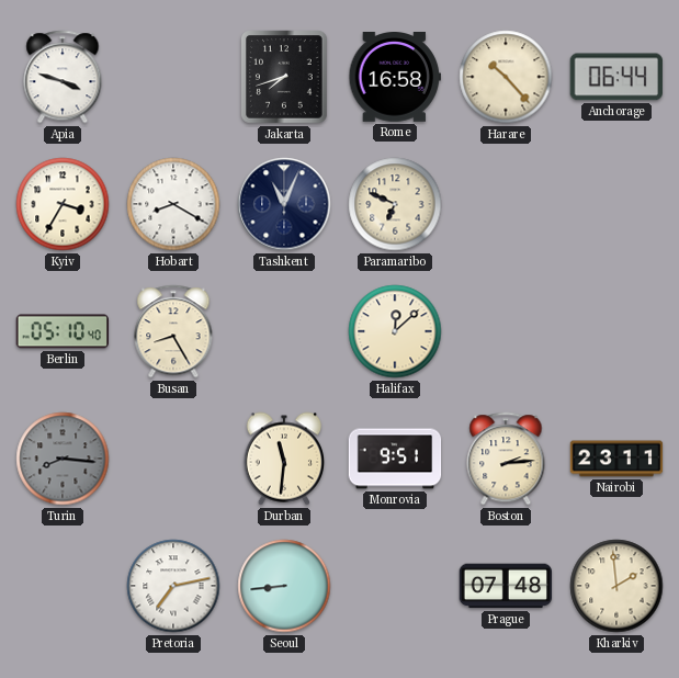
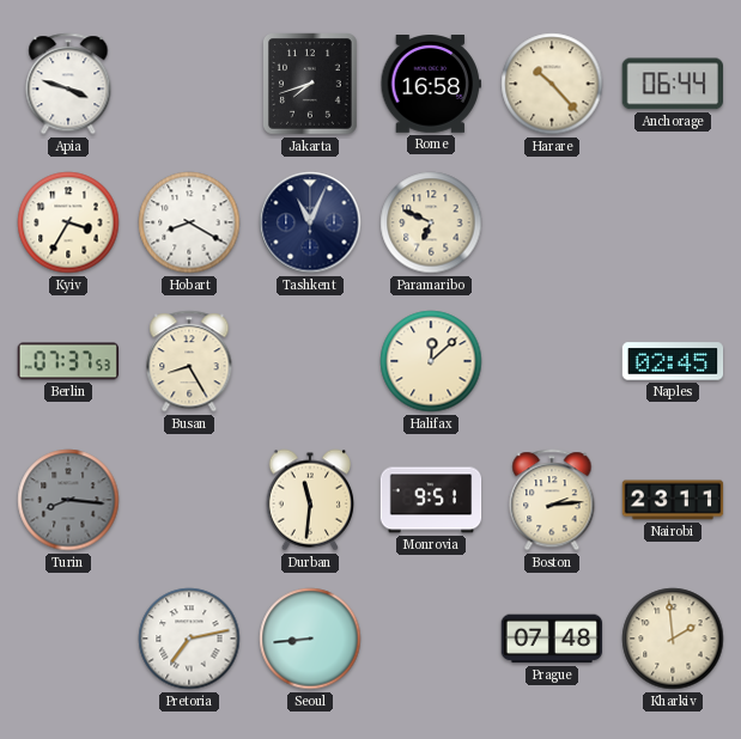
Berlin: 05:10 -> 07:37 (67, 361)
Naples: none -> 02:45 (673, 361)
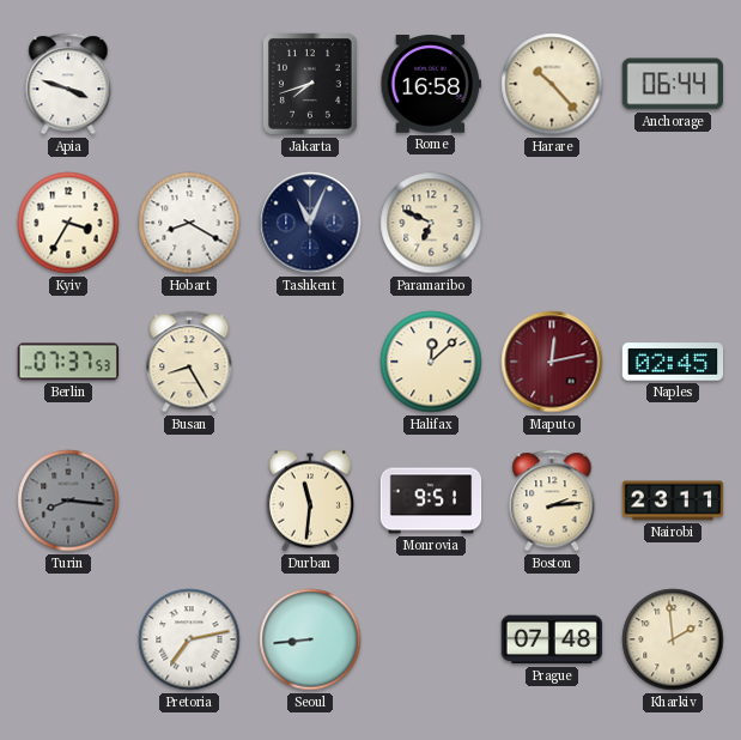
Maputo: none -> 12:13 (552, 362)
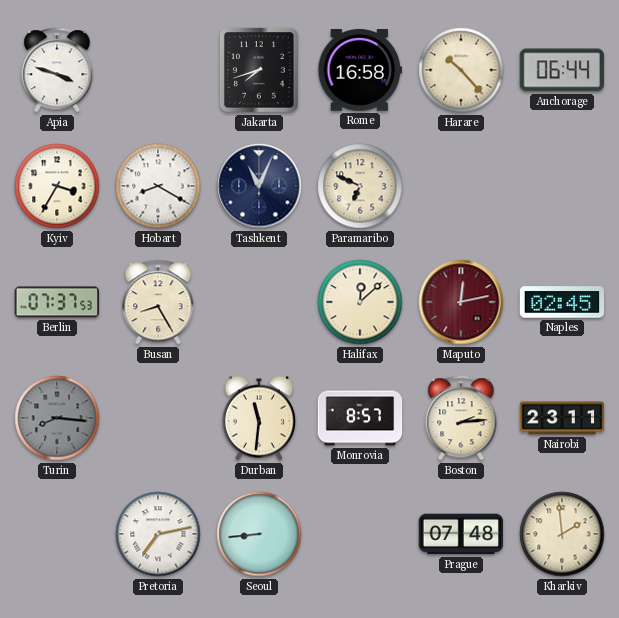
Monrovia: 9:51 -> 8:57 (360, 418)
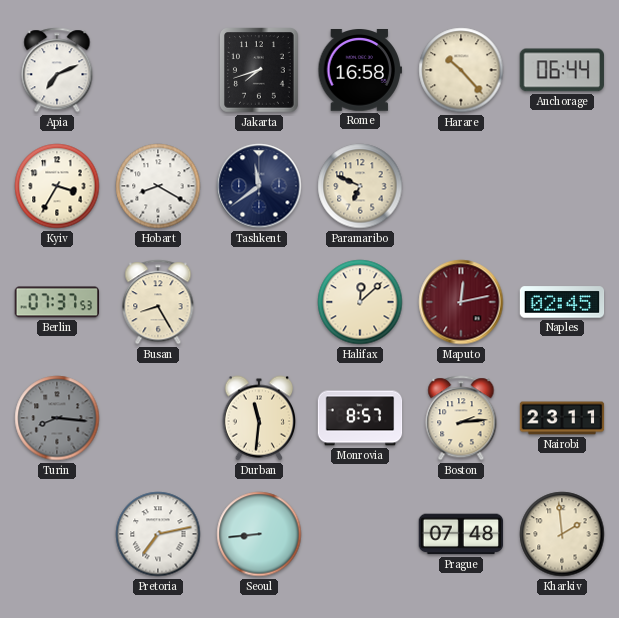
Apia: 3:48 -> 7:11 (57, 70)
Tashkent: 11:04 -> 11:39 (259, 186)
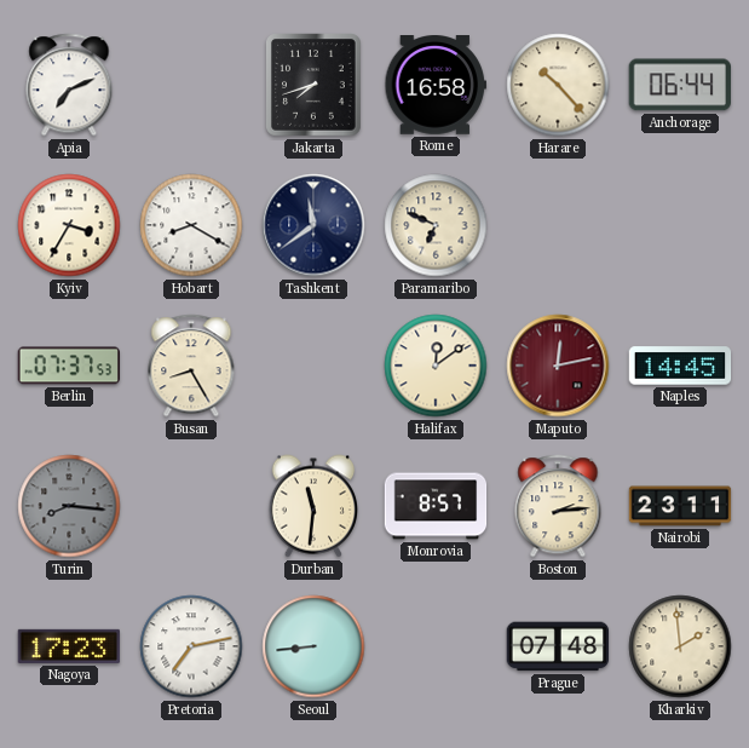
Halifax: 12:08 -> 12:09 (436, 366)
Naples: 02:45 -> 14:45 (680, 366)
Nagoya: none -> 17:23 (69, 646)
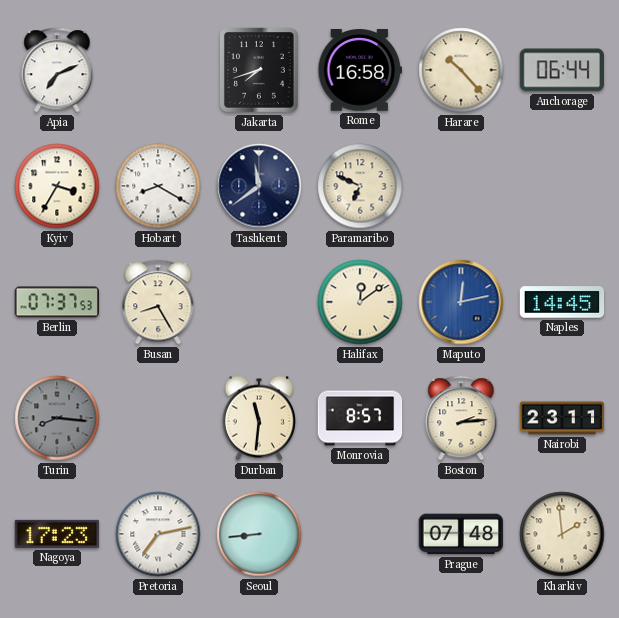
Maputo dial: burgundy -> blue (461, 302)
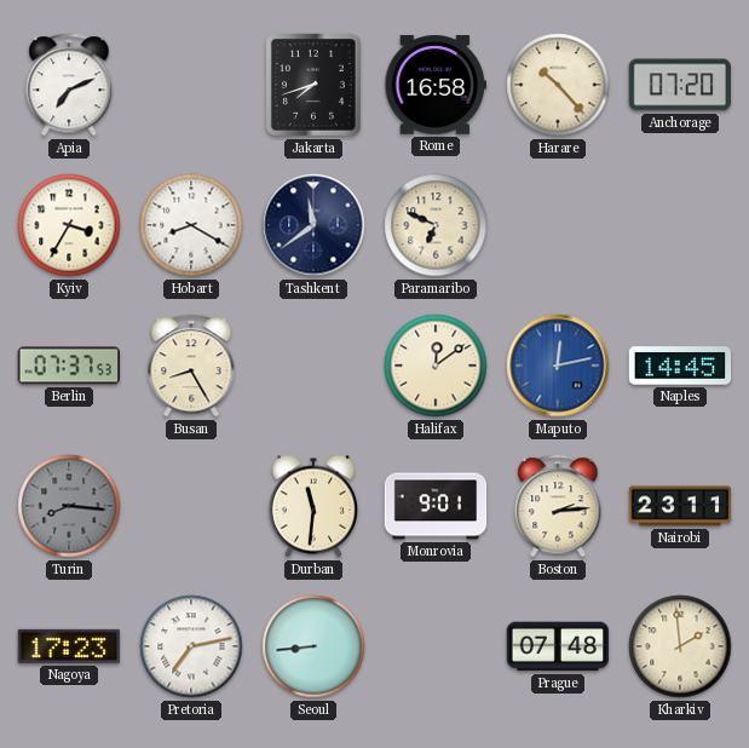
Anchorage: 06:44 -> 07:20 (679, 85)
Monrovia: 8:57 -> 9:01 (436, 506)
